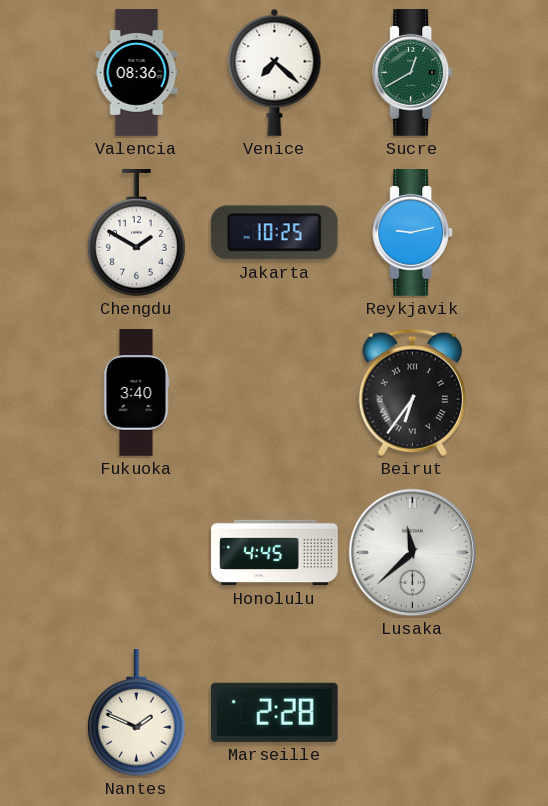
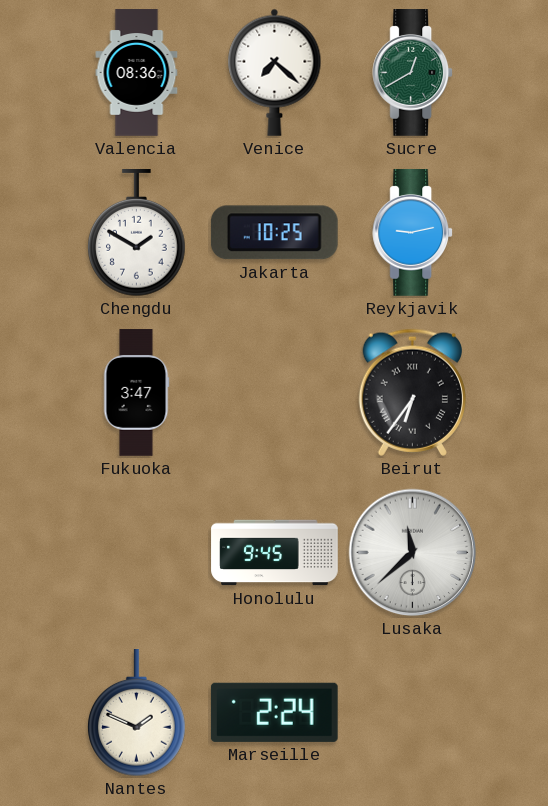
Fukuoka: 3:40 -> 3:47 (136, 393)
Honolulu: 4:45 -> 9:45 (275, 553)
Marseille: 2:28 -> 2:24 (274, 712)
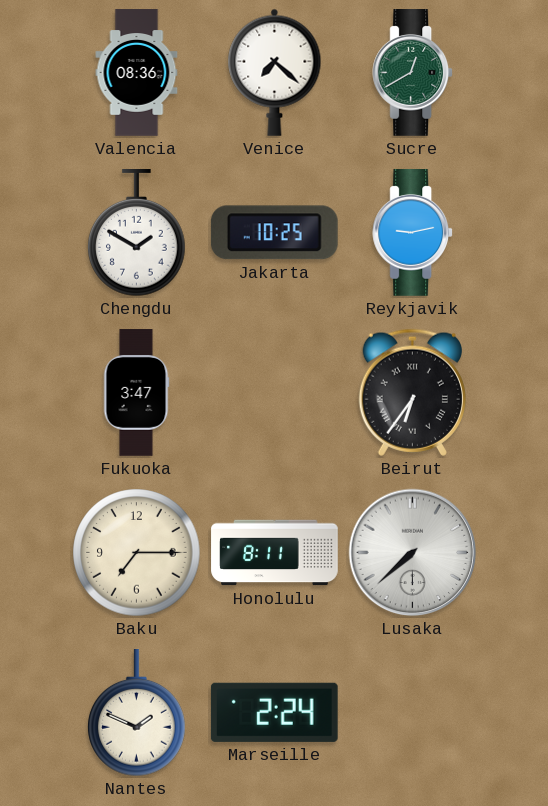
Baku: none -> 7:15 (137, 553)
Honolulu: 9:45 -> 8:11 (275, 553)
Lusaka: 11:38 -> 7:38 (413, 553)
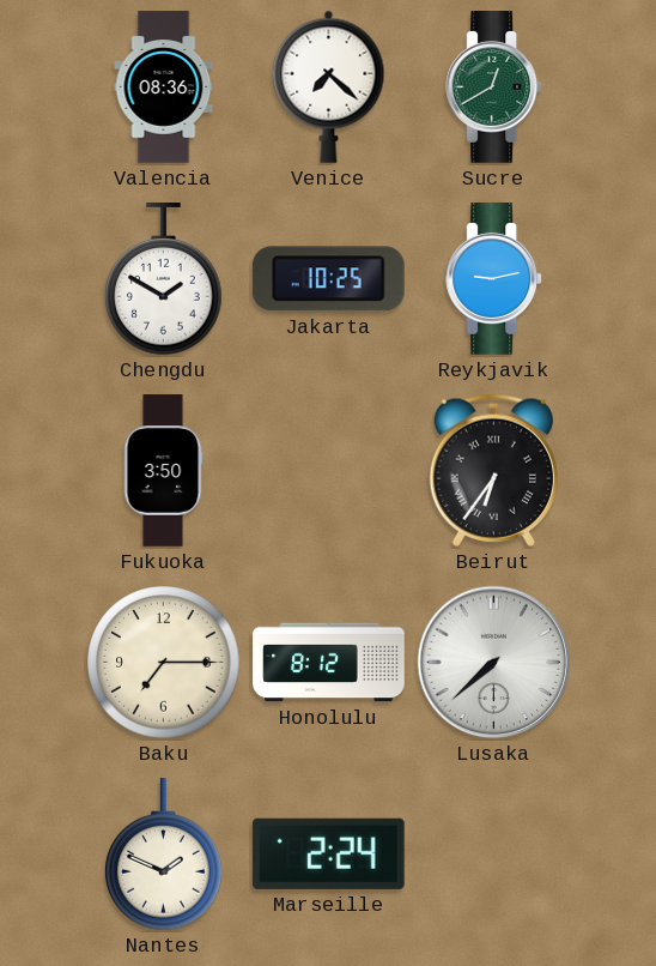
Fukuoka: 3:47 -> 3:50 (163, 471)
Honolulu: 8:11 -> 8:12 (329, 663)
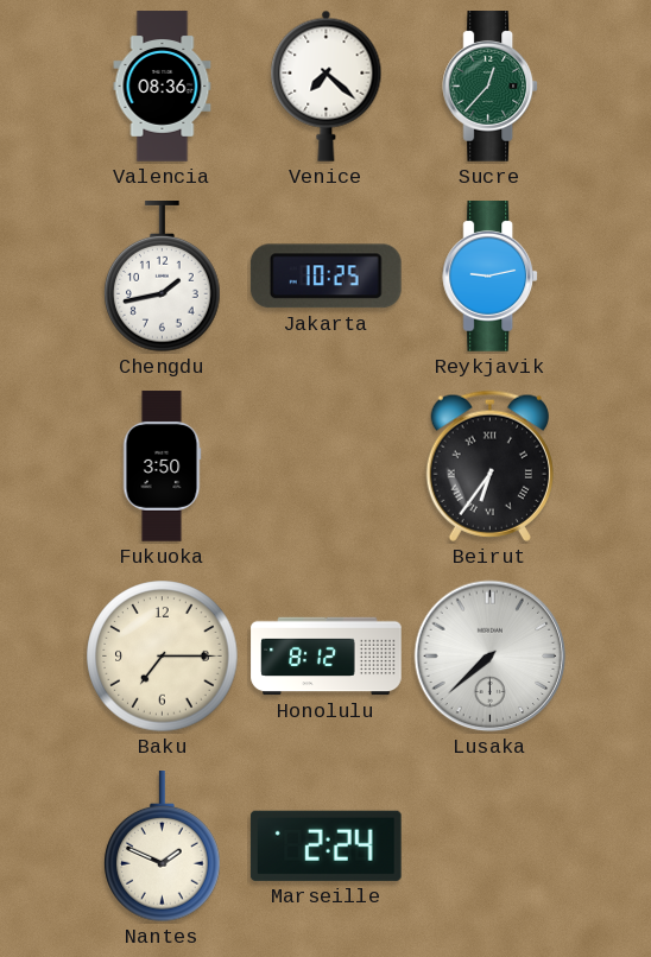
Sucre: 12:40 -> 12:37 (491, 87)
Chengdu: 1:50 -> 1:43 (163, 278)
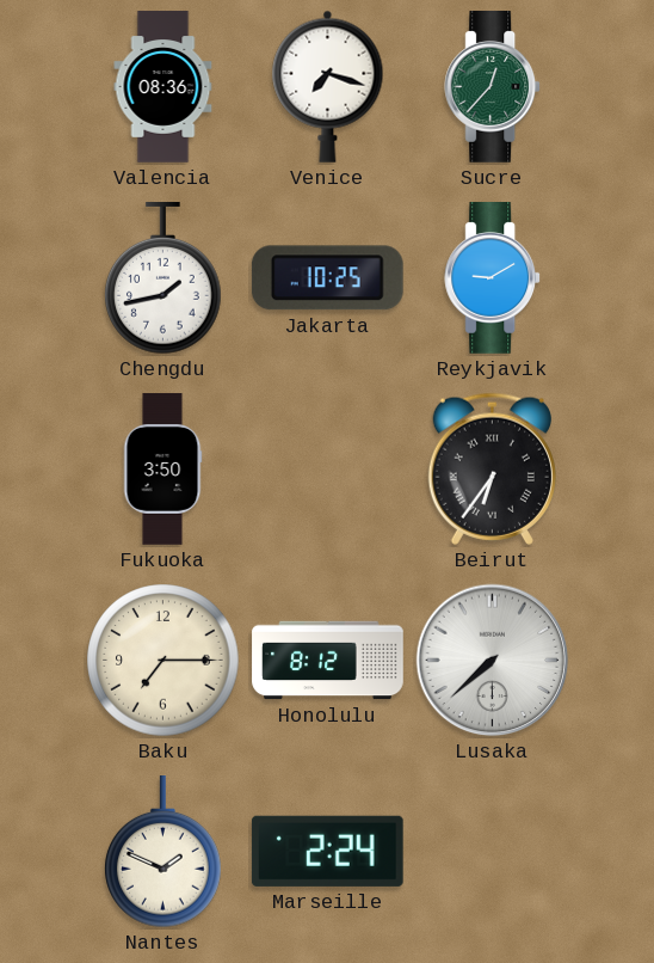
Venice: 7:22 -> 7:18 (328, 86)
Reykjavik: 9:13 -> 9:10 (493, 278)
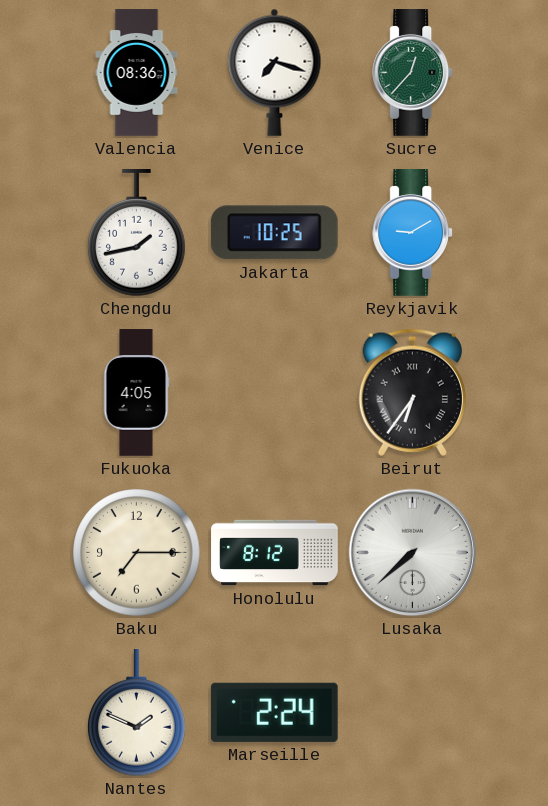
Fukuoka: 3:50 -> 4:05 (136, 393)
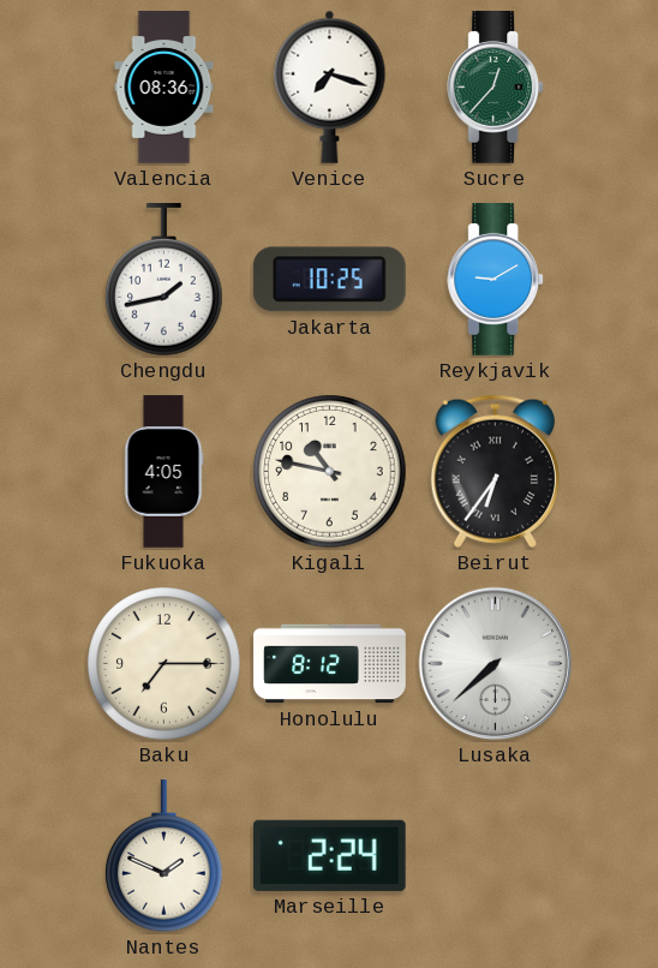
Kigali: none -> 10:47 (330, 472)
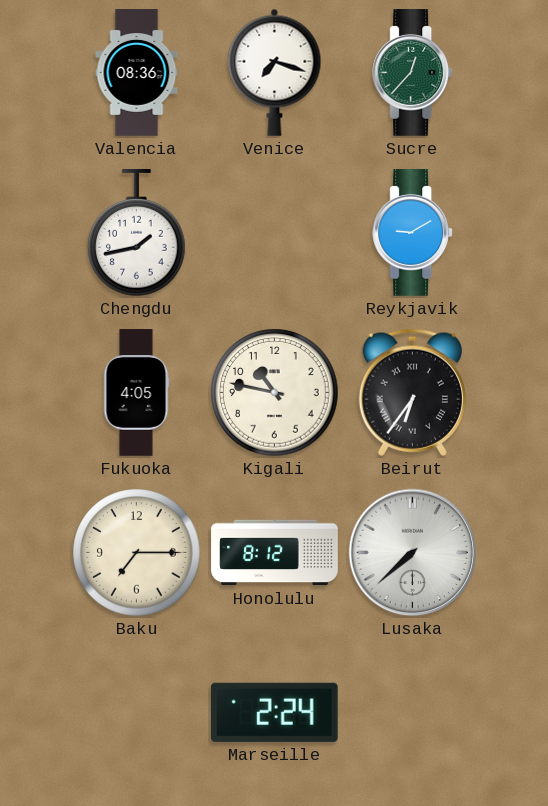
Jakarta: 10:25 -> none (329, 280)
Nantes: 1:49 -> none (164, 858)
